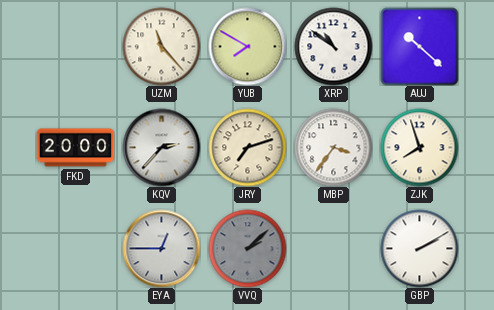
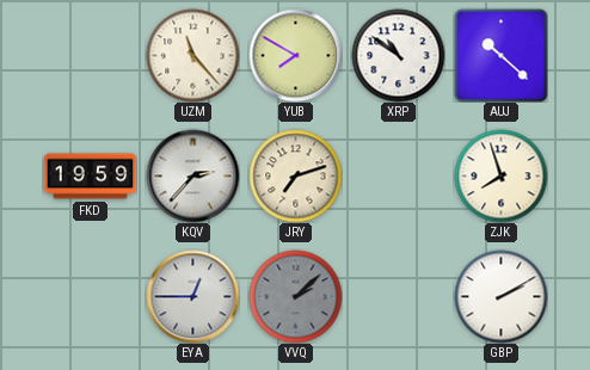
FKD: 20:00 -> 19:59 (90, 177)
MBP: 3:36 -> none (333, 147)
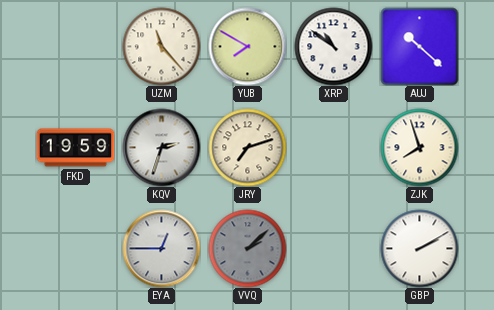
KQV: 2:37 -> 2:33 (161, 147)
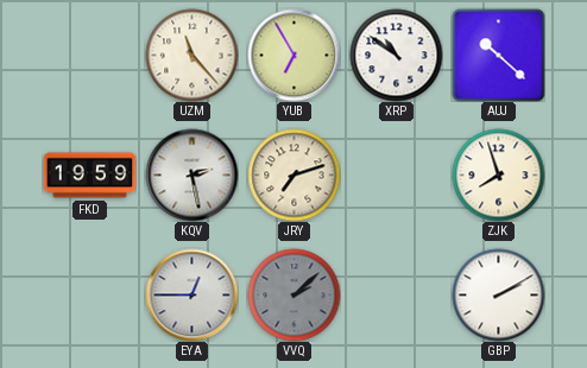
YUB: 7:50 -> 6:55 (293, 55)
KQV: 2:33 -> 2:28 (191, 175)
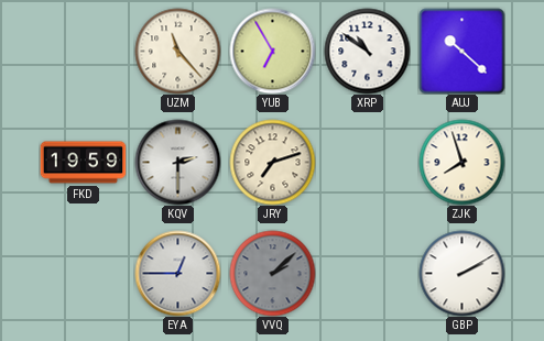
KQV: 2:28 -> 2:30 (177, 162)
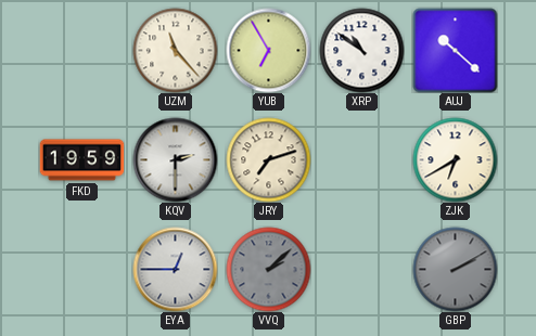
ZJK: 7:57 -> 6:40 (455, 159)
GBP dial: white -> grey (455, 269)
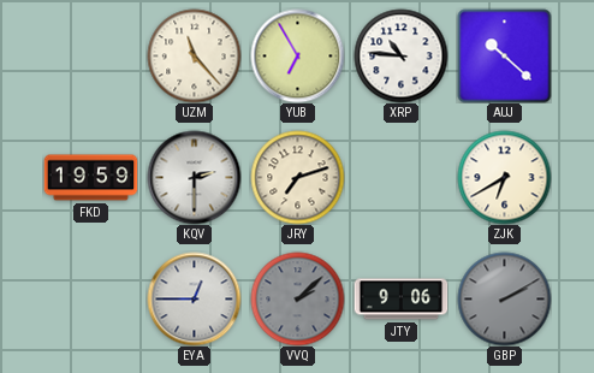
XRP: 10:51 -> 10:46 (400, 55)
JTY: none -> 9:06 (400, 300)
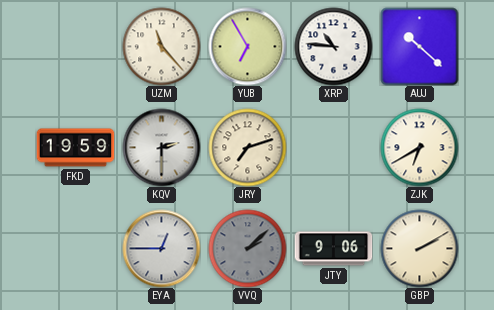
GBP dial: grey -> cream (419, 248)
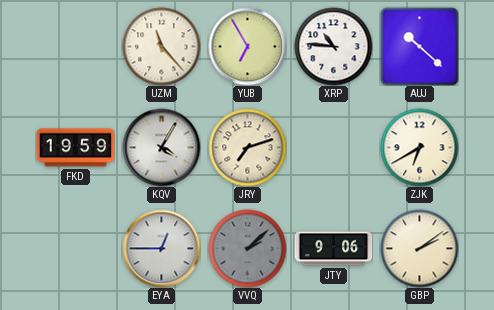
KQV: 2:30 -> 4:05 (161, 147)
GBP: 2:10 -> 2:09 (419, 248)
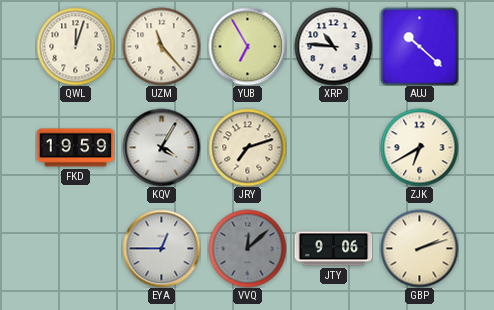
QWL: none -> 12:03 (75, 46)
VVQ: 2:08 -> 12:08 (247, 248)
GBP: 2:09 -> 2:12 (419, 248)
